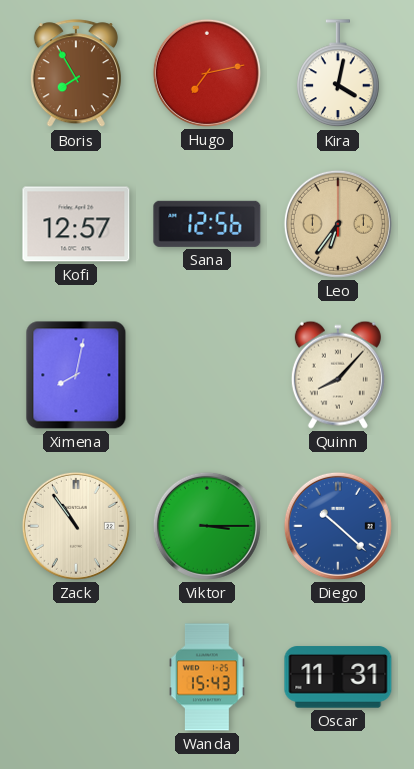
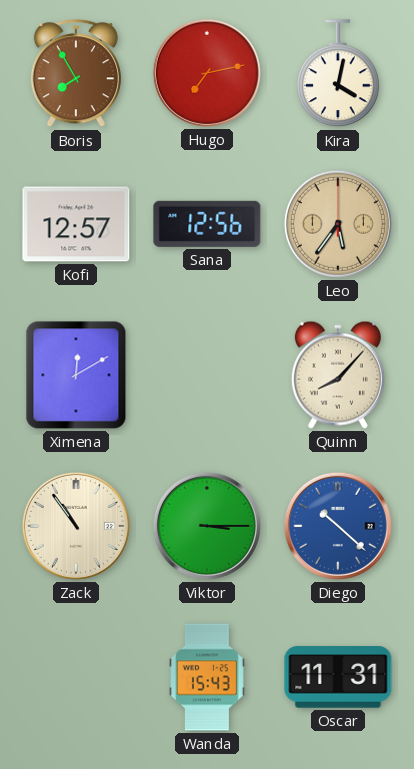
Leo: 6:36 -> 5:36 (338, 224)
Ximena: 8:02 -> 12:10 (76, 375)
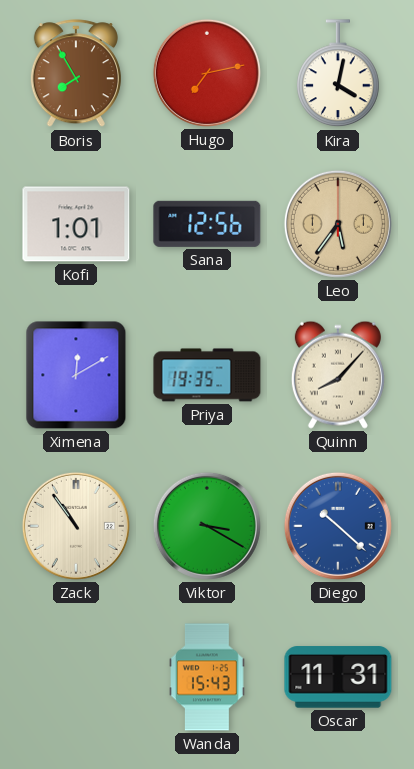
Kofi: 12:57 -> 1:01 (76, 224)
Priya: none -> 19:35 (207, 375)
Viktor: 3:15 -> 3:20 (207, 526)
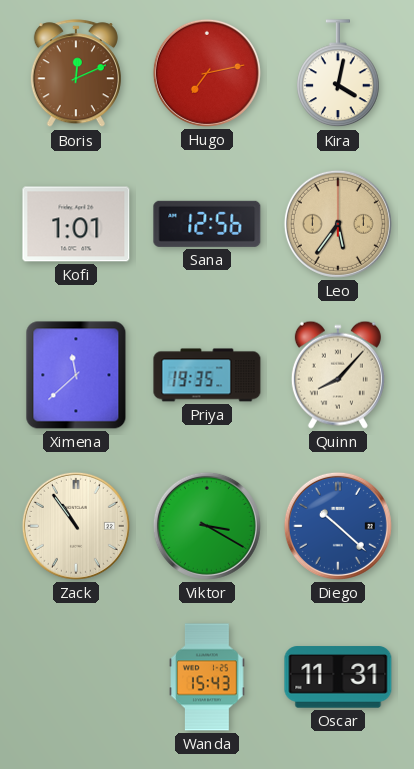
Boris: 7:55 -> 12:11 (76, 74)
Ximena: 12:10 -> 11:38 (76, 375)
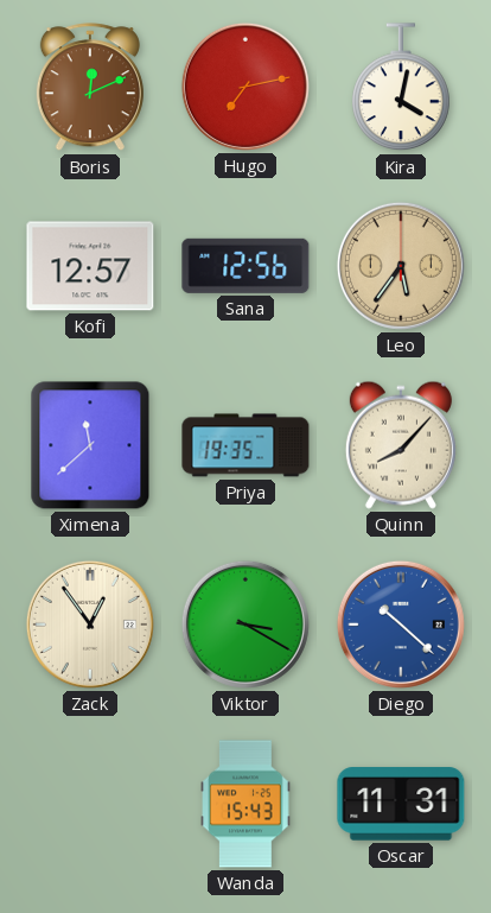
Kofi: 1:01 -> 12:57 (90, 266)
Zack: 10:54 -> 12:54 (90, 624)
